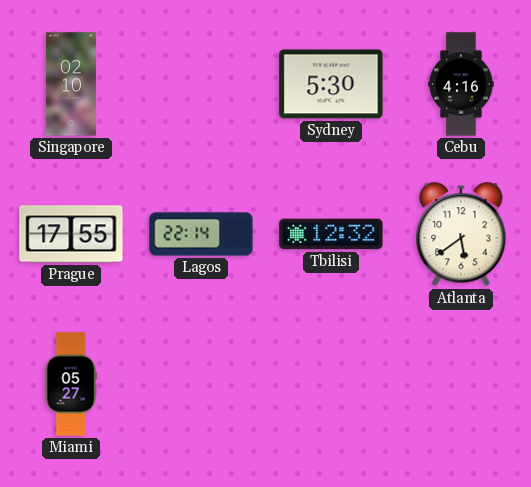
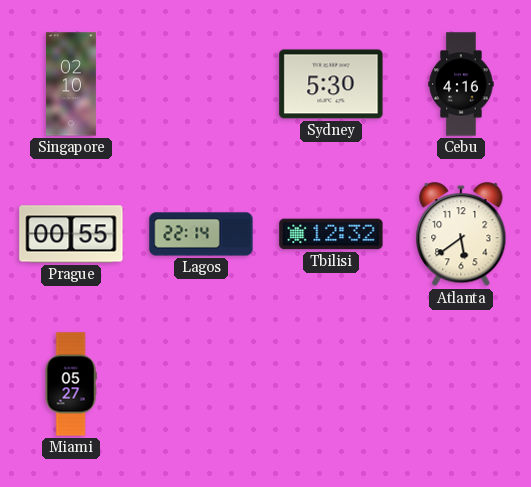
Prague: 17:55 -> 00:55 (71, 234)
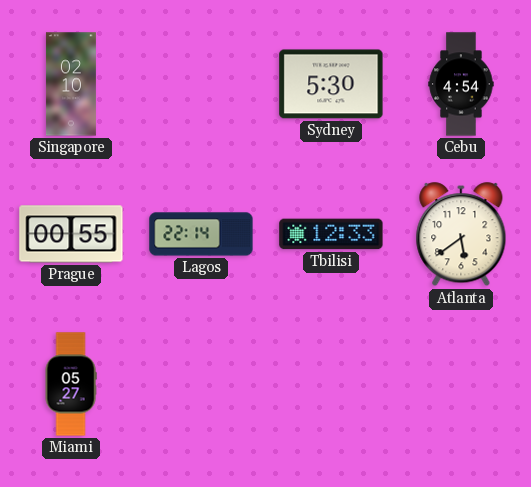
Cebu: 4:16 -> 4:54 (461, 84)
Tbilisi: 12:32 -> 12:33 (331, 234)
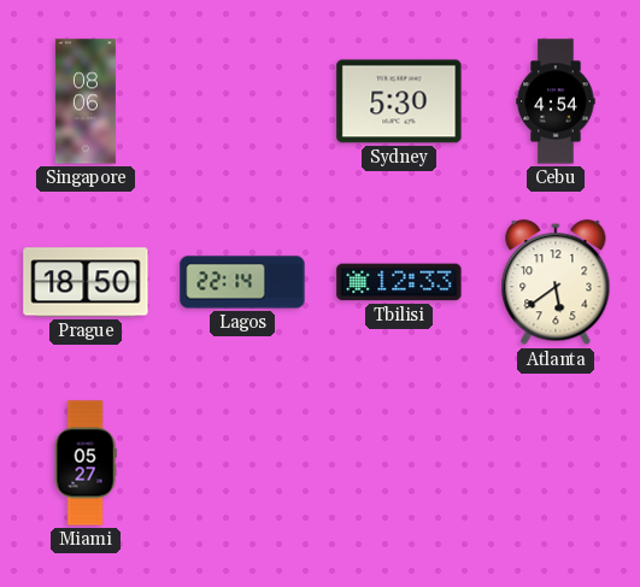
Singapore: 02:10 -> 08:06 (86, 101)
Prague: 00:55 -> 18:50 (86, 282)
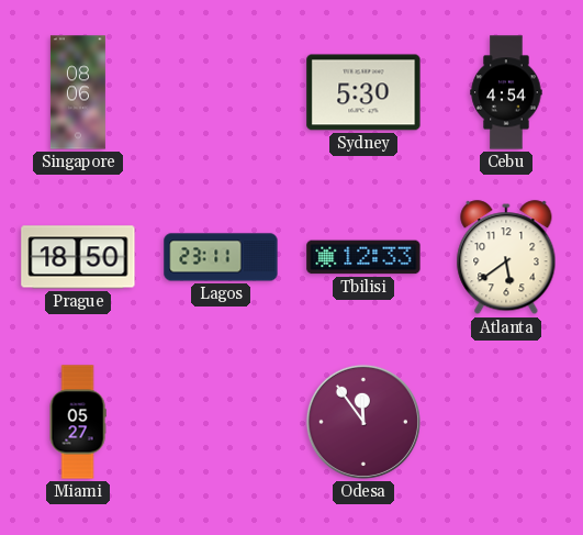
Lagos: 22:14 -> 23:11 (221, 257)
Odesa: none -> 11:54 (363, 422)
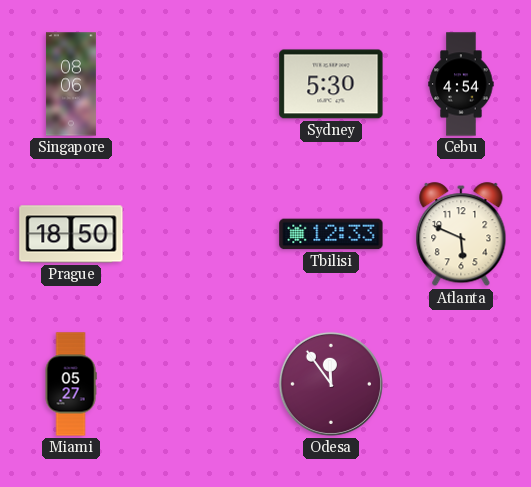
Lagos: 23:11 -> none (221, 257)
Atlanta: 5:39 -> 5:49 (461, 235)
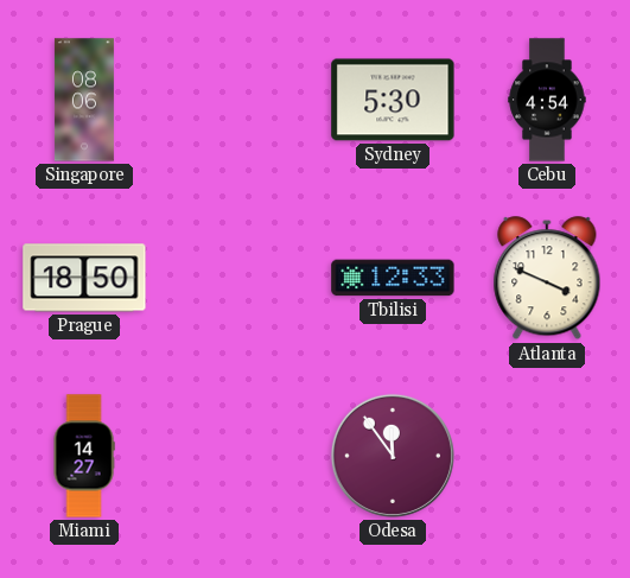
Atlanta: 5:49 -> 3:49 (547, 279)
Miami: 05:27 -> 14:27 (84, 456)
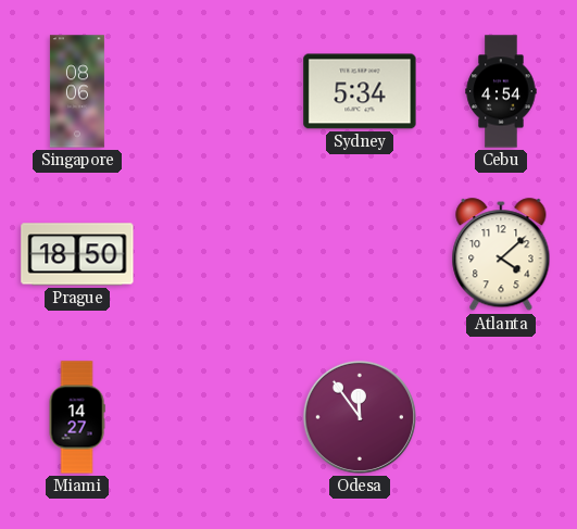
Sydney: 5:30 -> 5:34 (360, 91)
Tbilisi: 12:33 -> none (393, 278)
Atlanta: 3:49 -> 4:08 (501, 255)
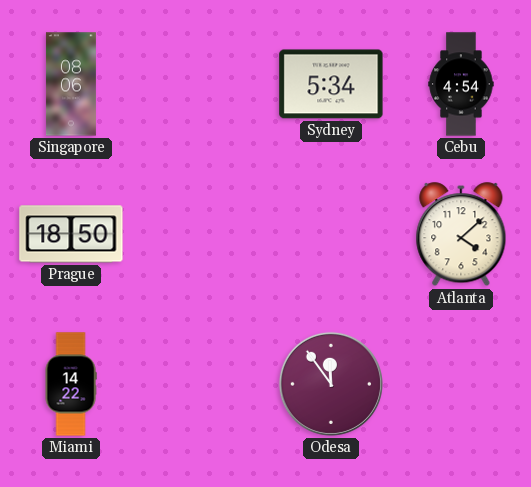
Miami: 14:27 -> 14:22 (71, 384)
